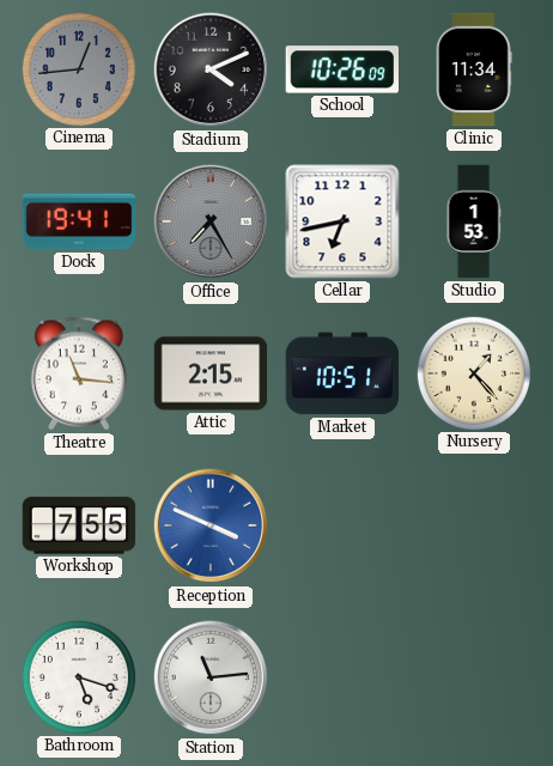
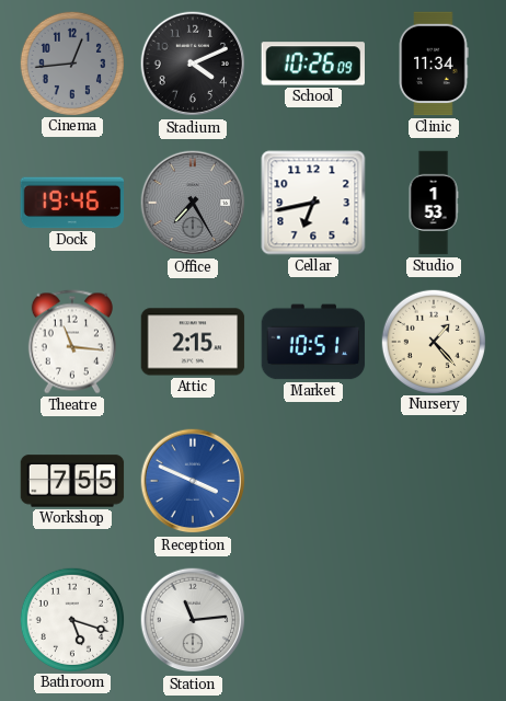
Dock: 19:41 -> 19:46 (72, 203)
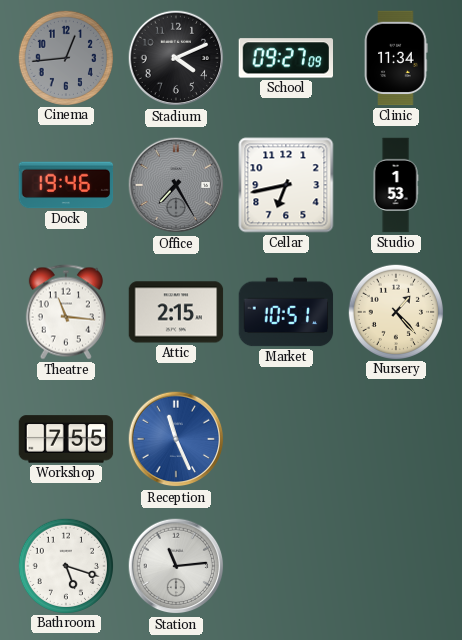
School: 10:26 -> 09:27 (285, 58)
Reception: 3:49 -> 11:26 (176, 439)
